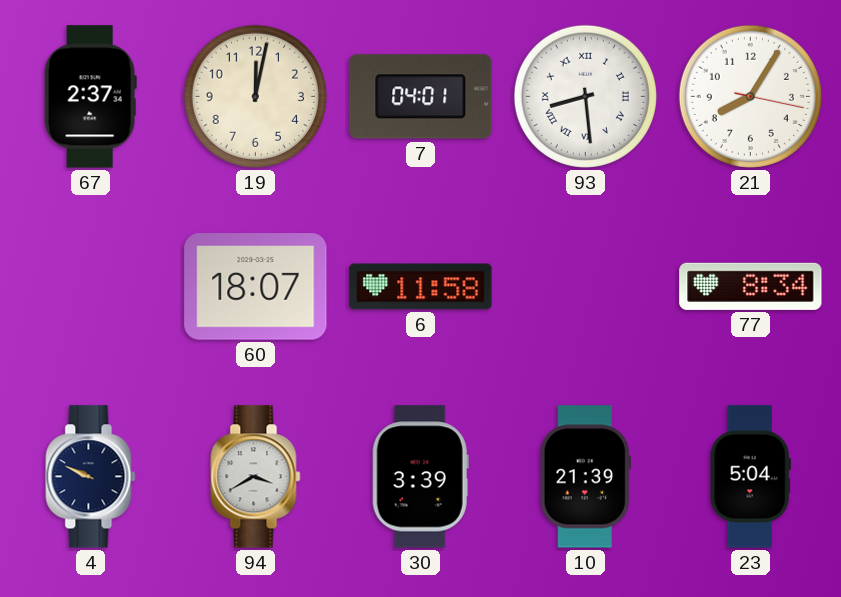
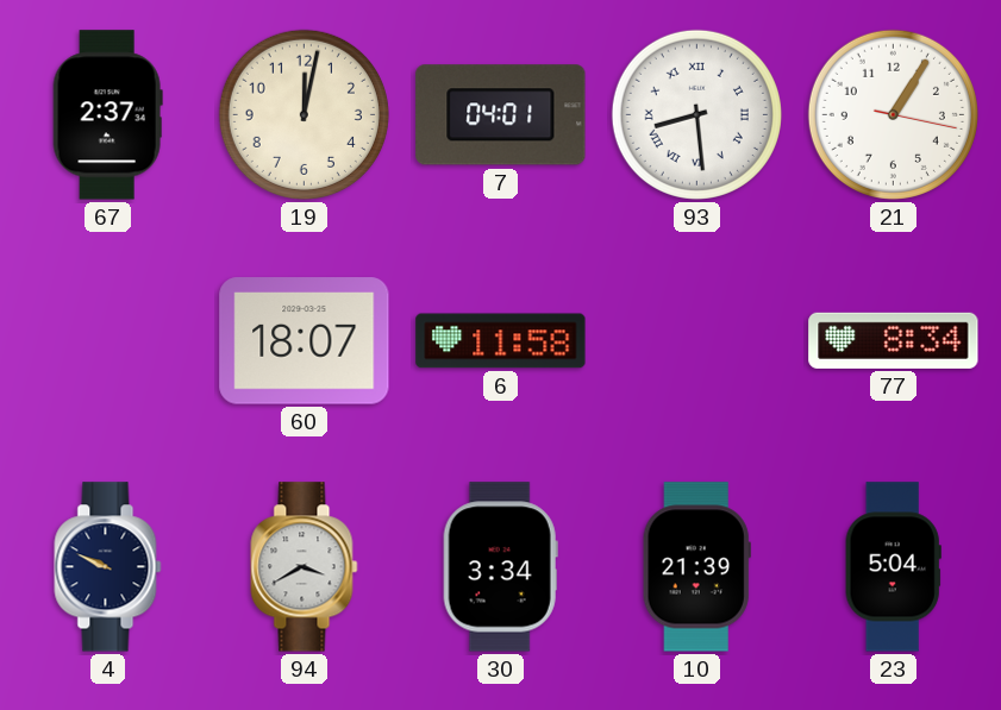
21: 8:05 -> 1:05 (893, 114)
30: 3:39 -> 3:34 (500, 567)
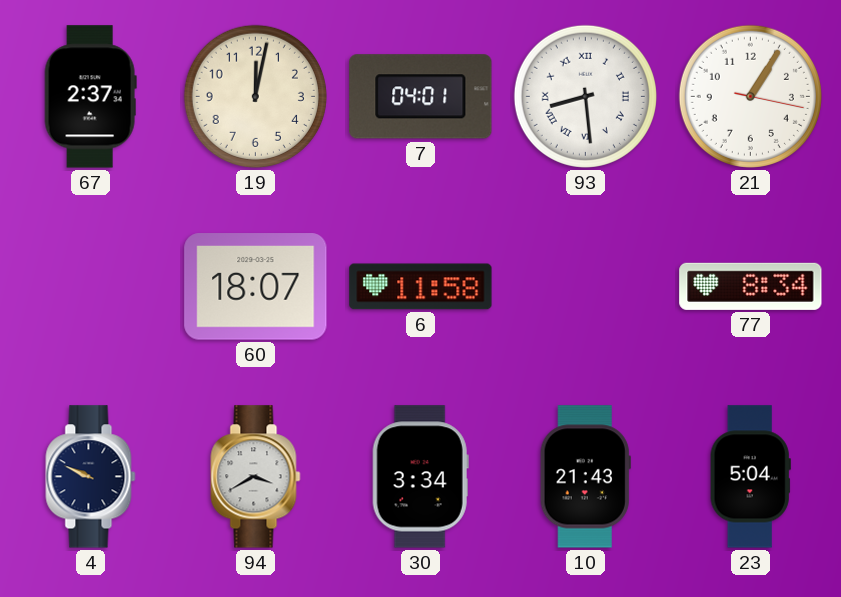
10: 21:39 -> 21:43 (585, 477)
